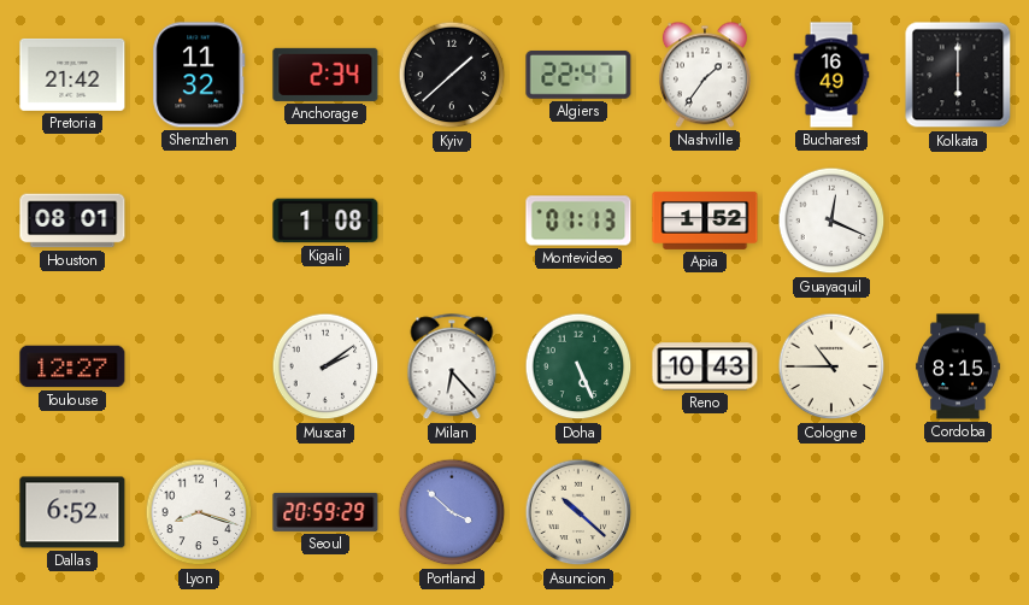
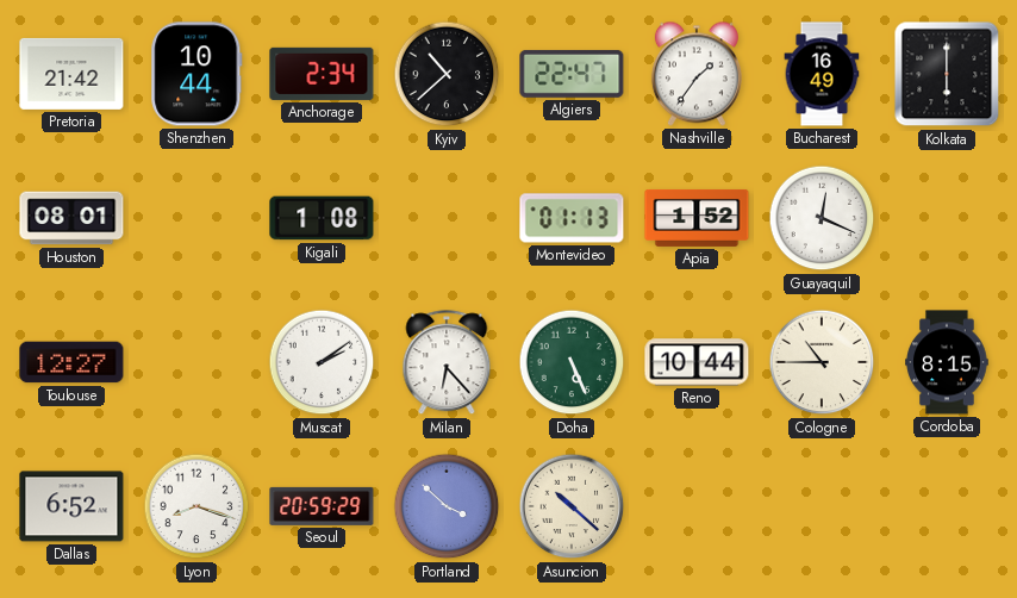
Shenzhen: 11:32 -> 10:44 (196, 74)
Kyiv: 1:38 -> 10:38 (447, 74)
Reno: 10:43 -> 10:44 (697, 362)
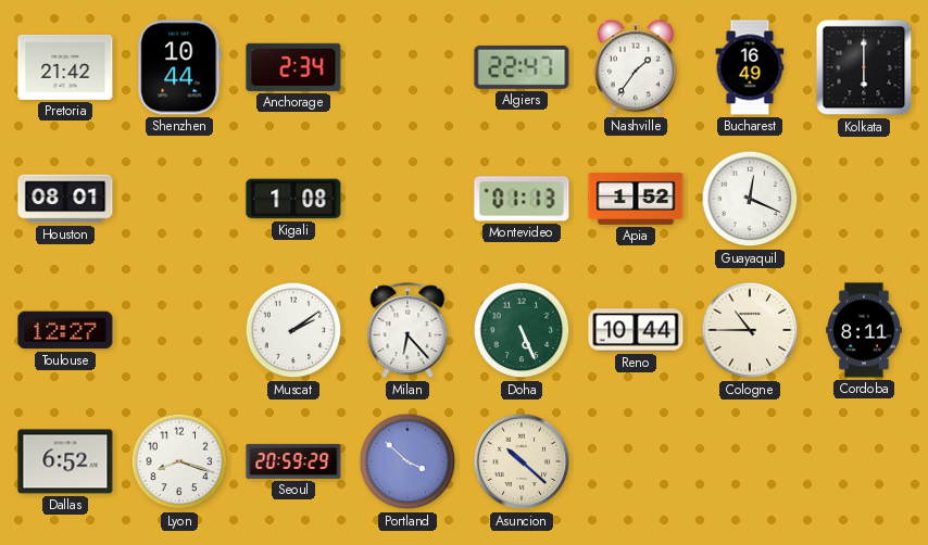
Kyiv: 10:38 -> none (447, 74)
Cordoba: 8:15 -> 8:11 (864, 330)
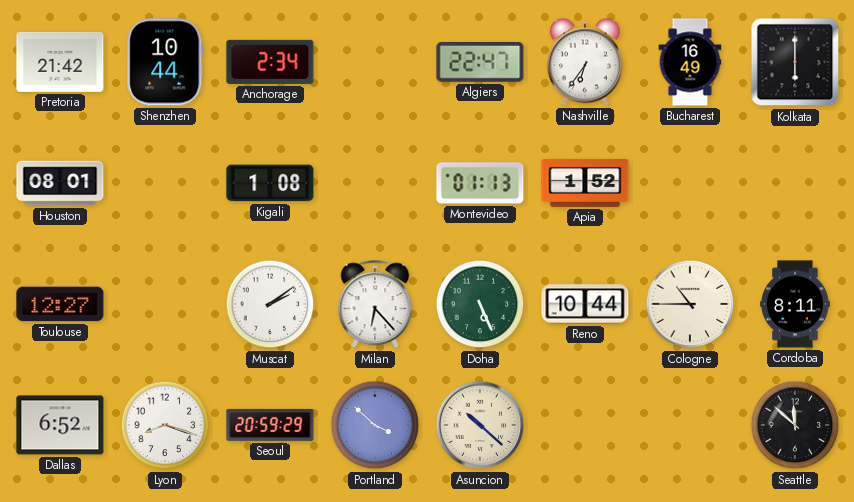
Nashville: 1:36 -> 6:36 (585, 62)
Guayaquil: 12:19 -> none (750, 199)
Seattle: none -> 11:52 (795, 425)
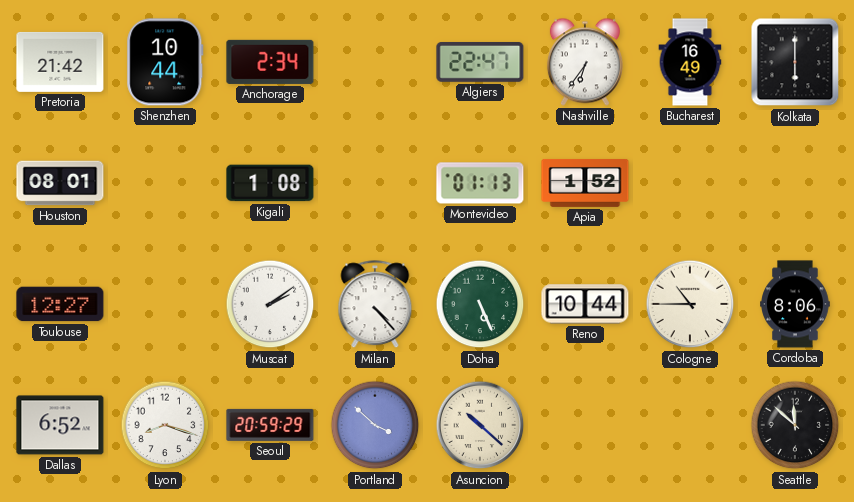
Milan: 6:23 -> 4:23 (375, 305)
Cordoba: 8:11 -> 8:06 (795, 304)
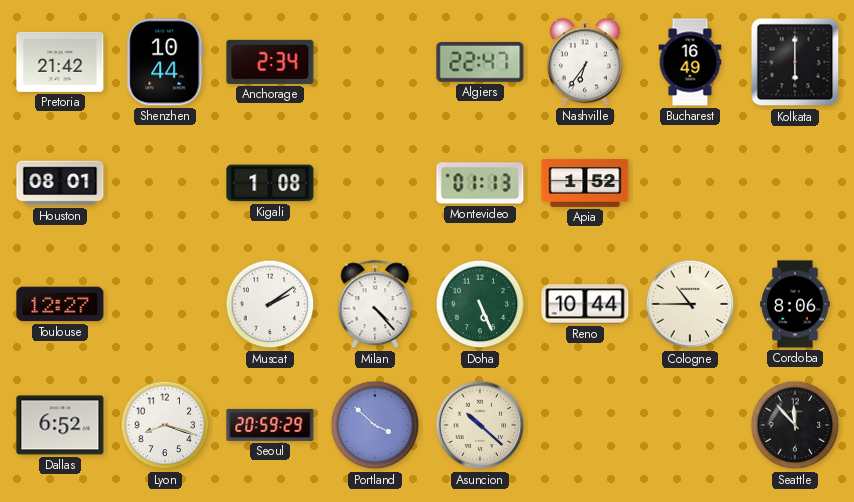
Seattle: 11:52 -> 11:53 (795, 425)
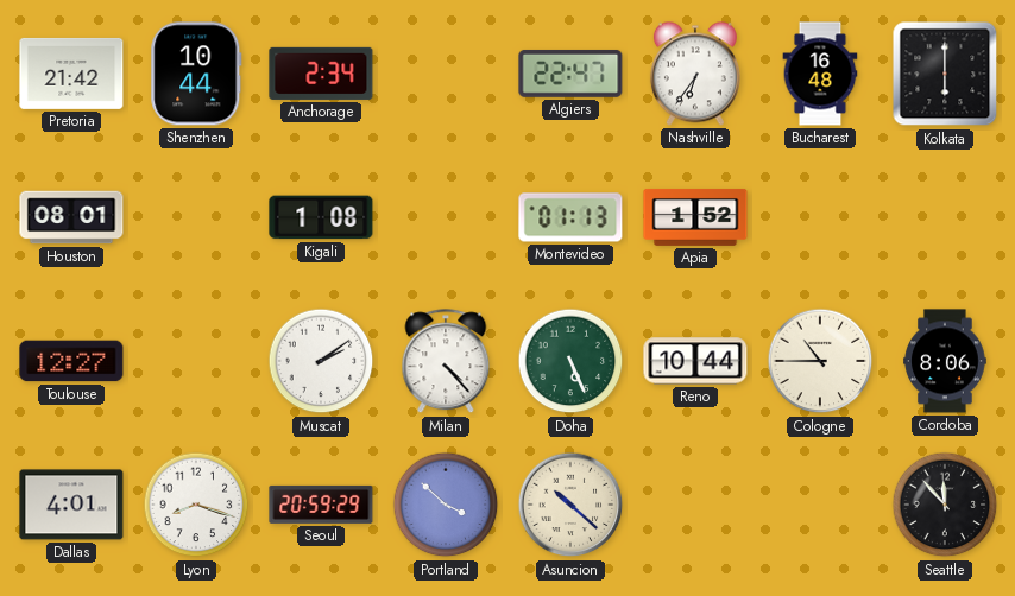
Bucharest: 16:49 -> 16:48 (820, 74)
Dallas: 6:52 -> 4:01 (71, 505)
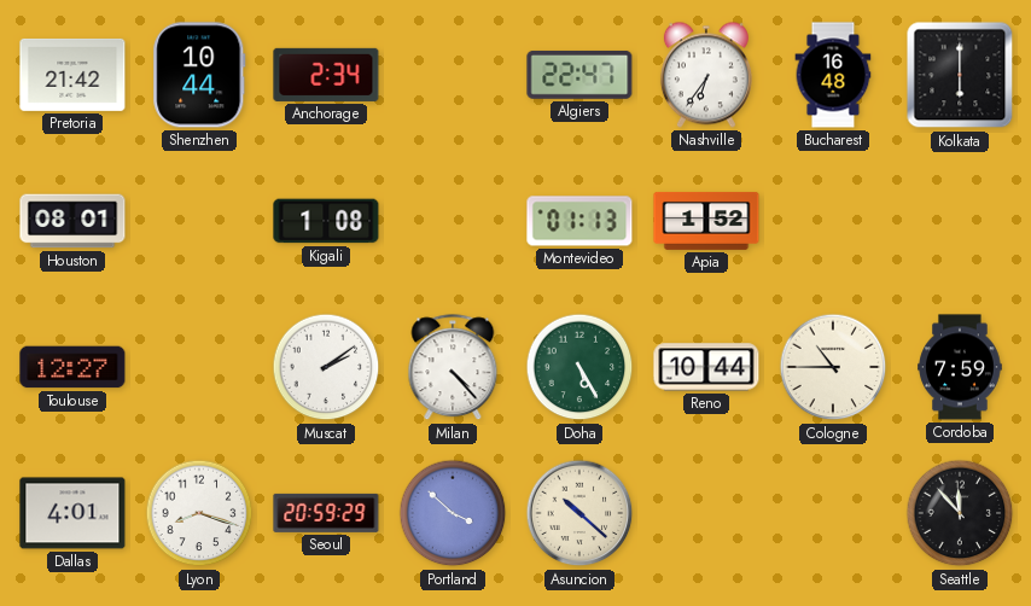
Doha: 5:26 -> 5:25 (579, 367)
Cordoba: 8:06 -> 7:59 (960, 367)
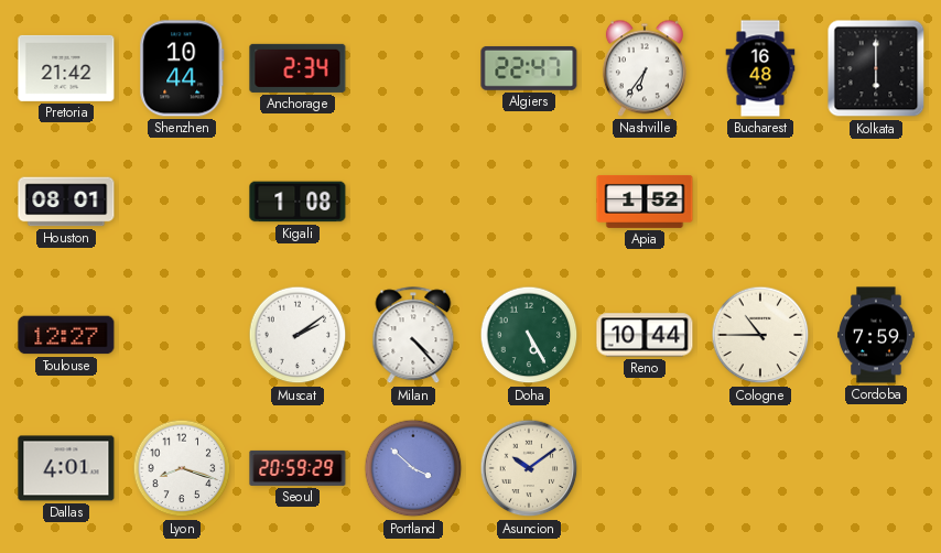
Montevideo: 01:13 -> none (579, 221)
Asuncion: 10:22 -> 10:09 (529, 468)
Seattle: 11:53 -> none (960, 513)
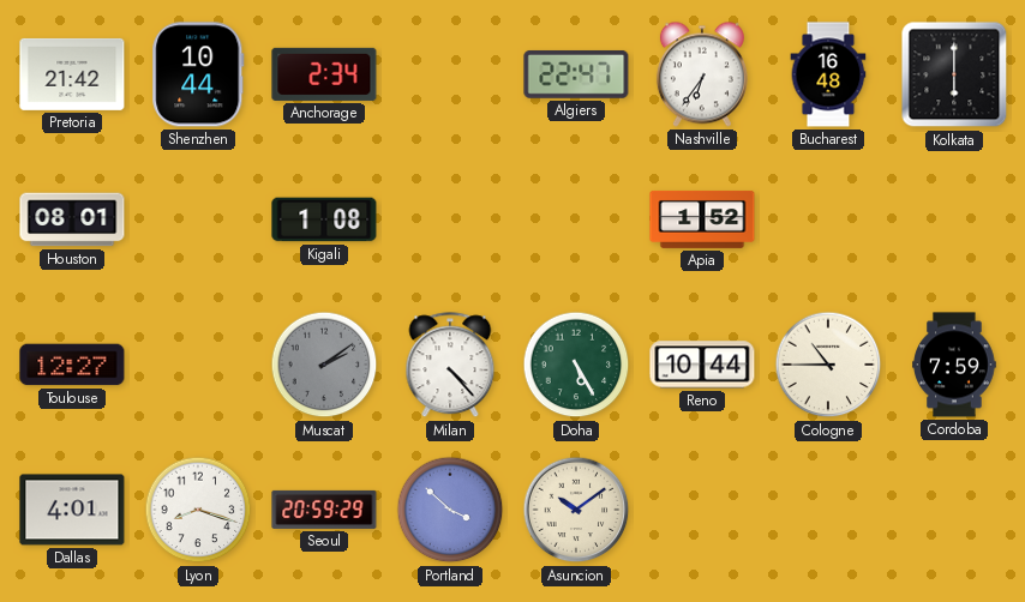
Muscat dial: white -> grey (324, 365)
